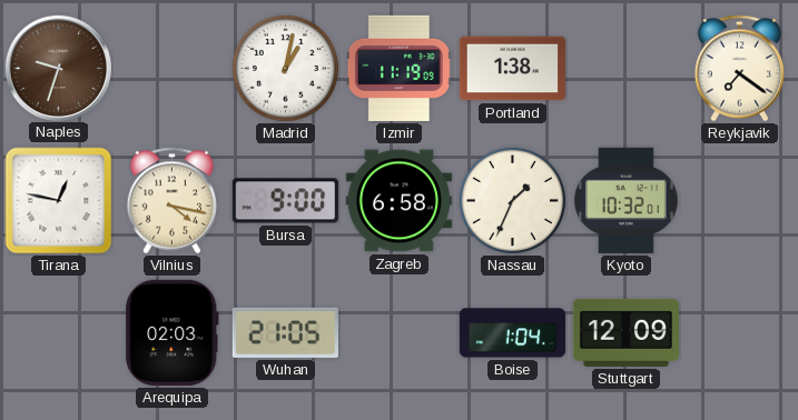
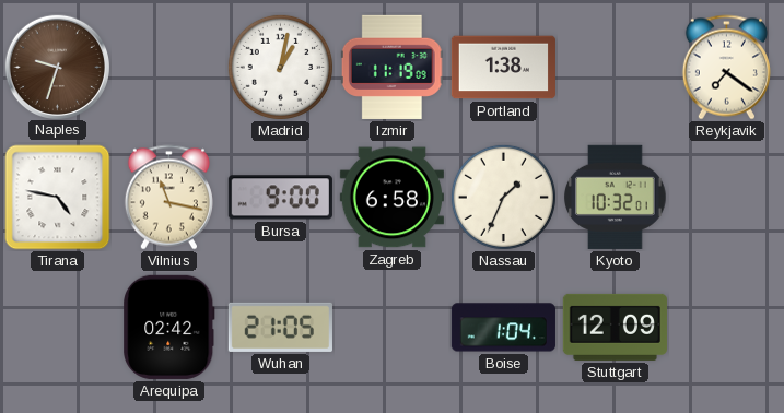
Tirana: 12:47 -> 4:47 (58, 198)
Vilnius: 4:17 -> 11:17 (168, 198)
Arequipa: 02:03 -> 02:42 (169, 327)
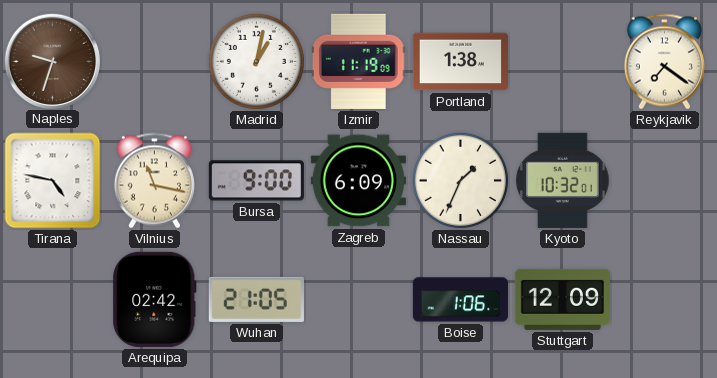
Zagreb: 6:58 -> 6:09 (358, 181)
Boise: 1:04 -> 1:06 (460, 300)
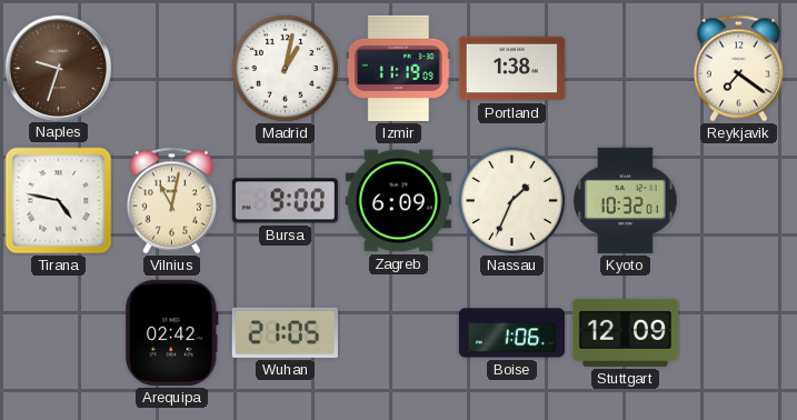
Vilnius: 11:17 -> 11:02 (171, 201)
